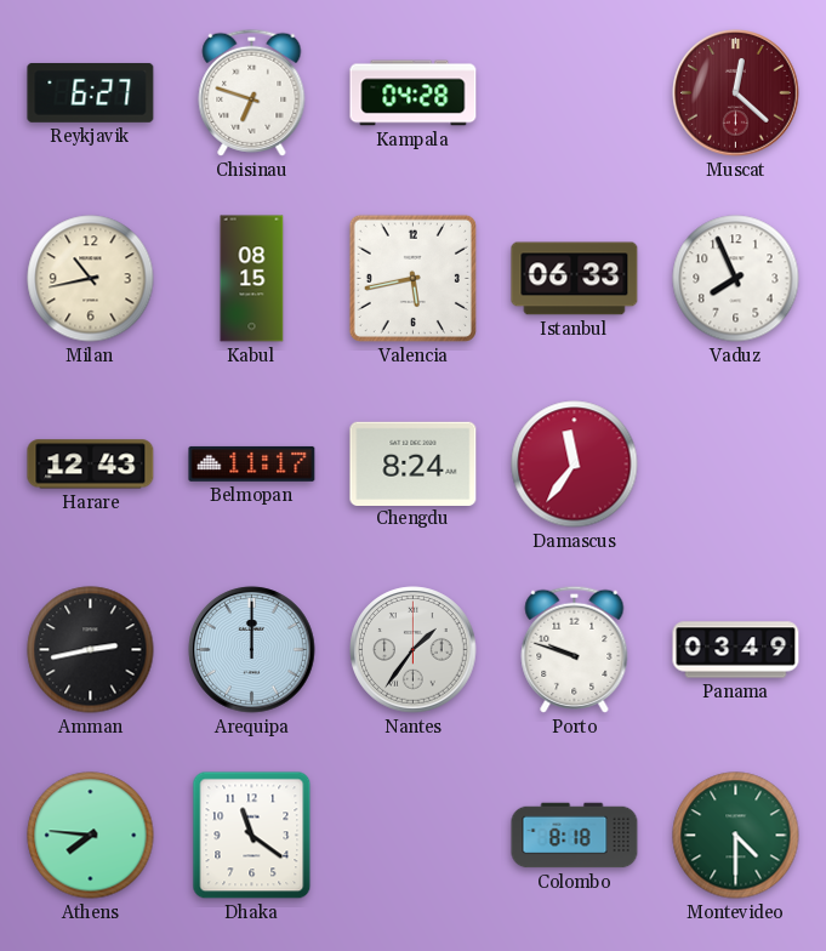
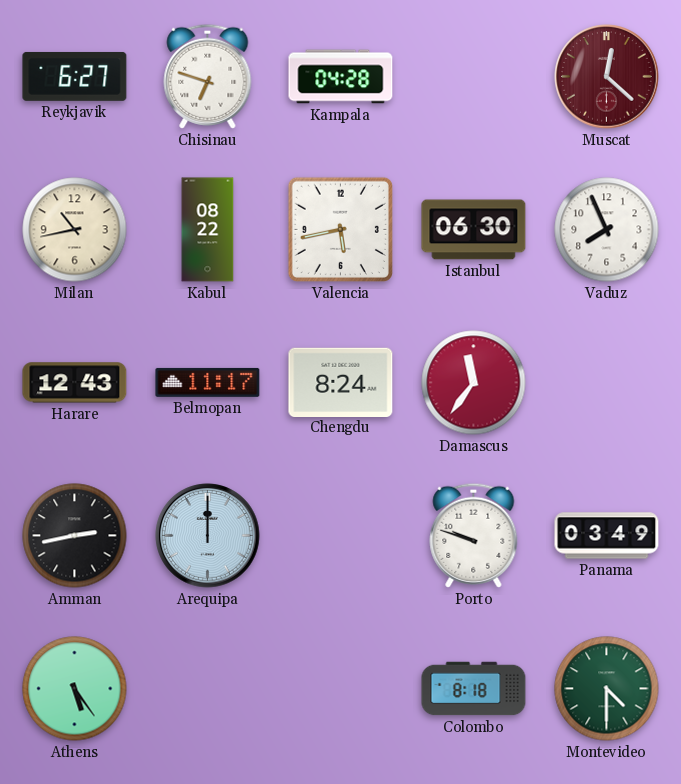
Kabul: 08:15 -> 08:22 (208, 230)
Istanbul: 06:33 -> 06:30 (474, 230)
Nantes: 1:36 -> none (414, 650)
Athens: 7:46 -> 5:24 (75, 689)
Dhaka: 11:21 -> none (252, 836)
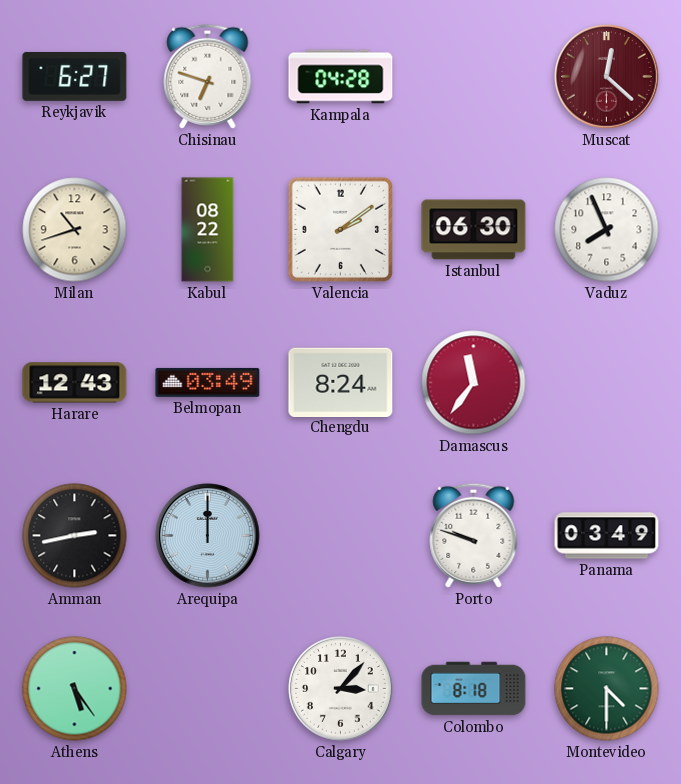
Milan: 10:43 -> 10:42 (75, 230)
Valencia: 5:43 -> 2:09 (340, 229)
Belmopan: 11:17 -> 03:49 (208, 382)
Calgary: none -> 3:07 (341, 689)
